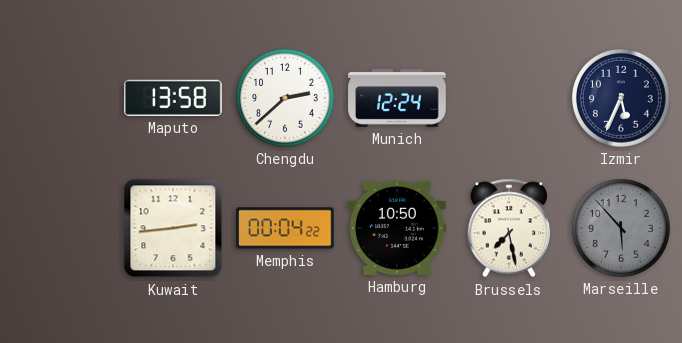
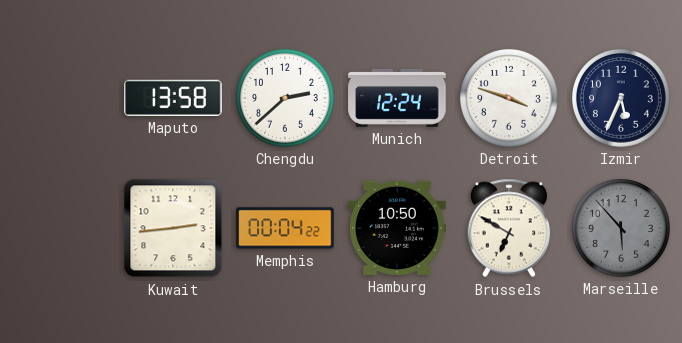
Detroit: none -> 3:48 (510, 99)
Brussels: 7:28 -> 6:50 (509, 228)
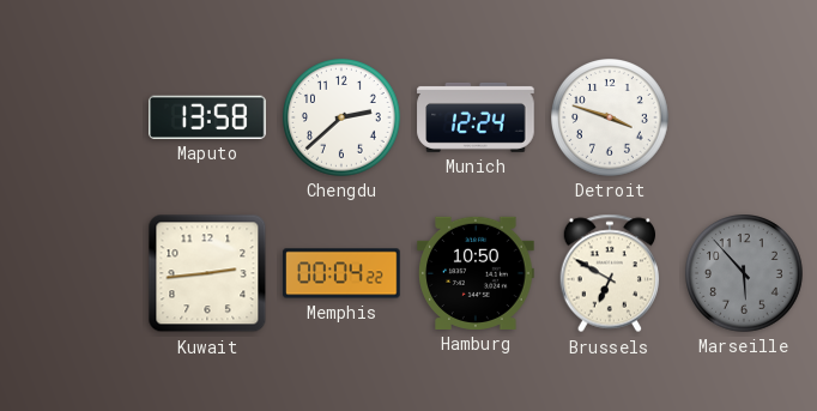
Izmir: 5:34 -> none (622, 99)
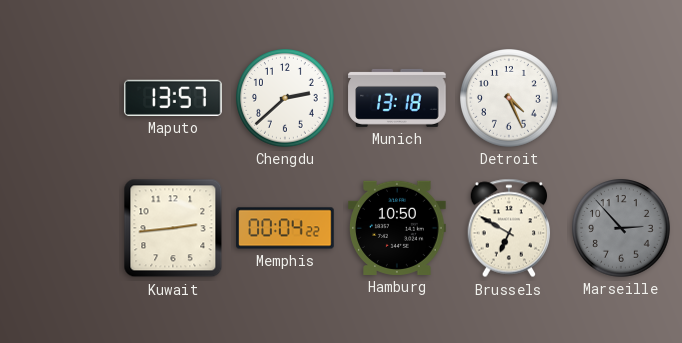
Maputo: 13:58 -> 13:57 (173, 98)
Munich: 12:24 -> 13:18 (397, 98)
Detroit: 3:48 -> 4:26 (510, 99)
Marseille: 5:53 -> 2:53 (622, 229)
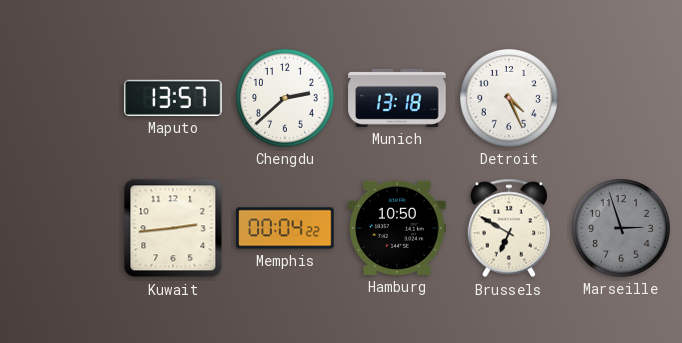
Marseille: 2:53 -> 2:57 (622, 229)
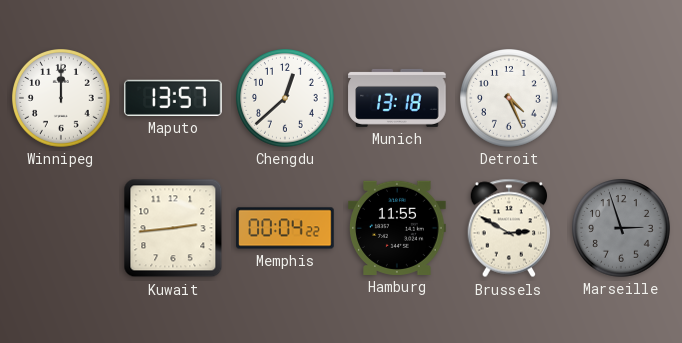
Winnipeg: none -> 12:00 (62, 99)
Chengdu: 2:38 -> 12:38 (286, 99)
Hamburg: 10:50 -> 11:55 (397, 228)
Brussels: 6:50 -> 2:50 (509, 228)
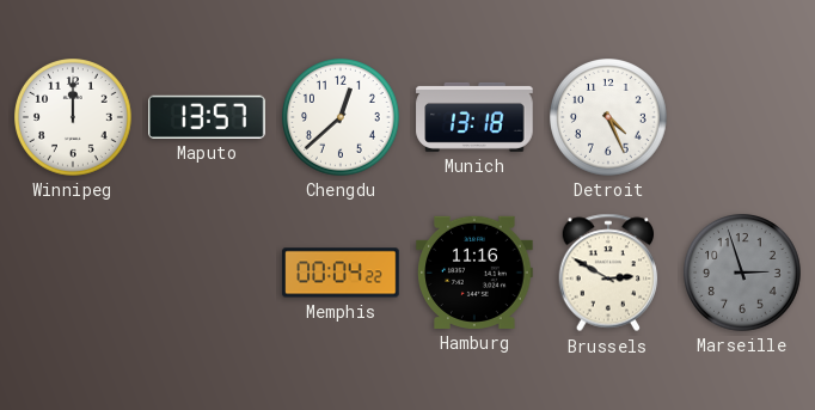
Kuwait: 2:44 -> none (173, 228)
Hamburg: 11:55 -> 11:16 (474, 273)
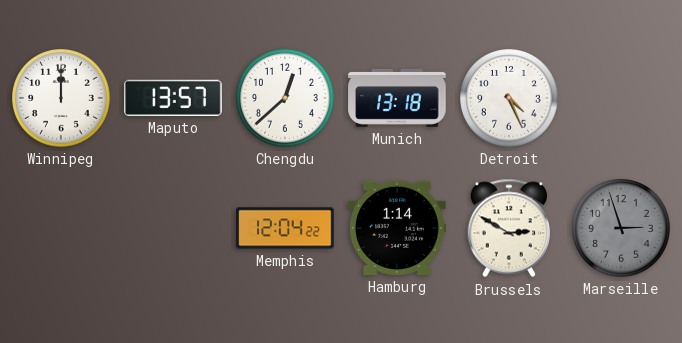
Memphis: 00:04 -> 12:04 (285, 228)
Hamburg: 11:16 -> 1:14 (397, 228)
